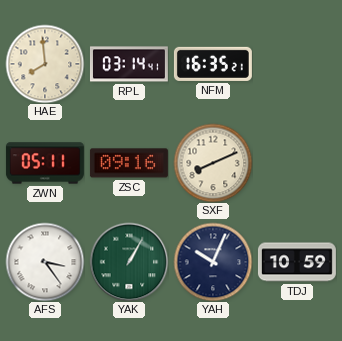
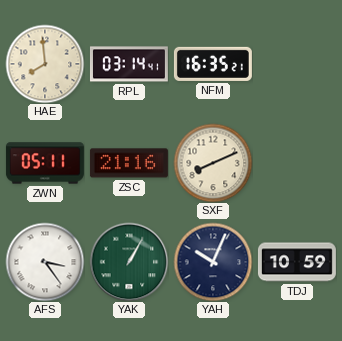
ZSC: 09:16 -> 21:16 (129, 163)
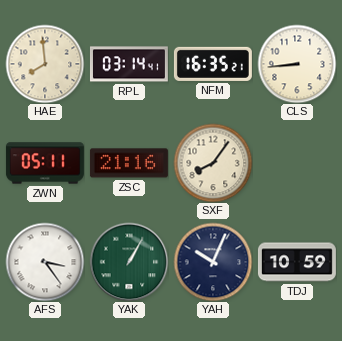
CLS: none -> 8:44 (297, 64)
SXF: 8:11 -> 8:06 (213, 163)
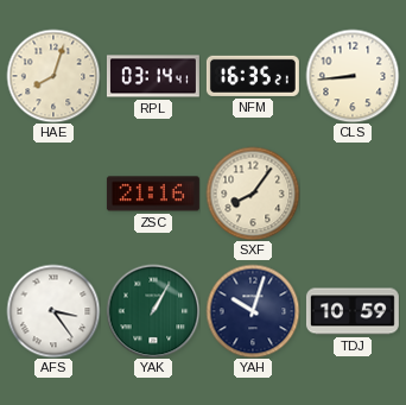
HAE: 7:59 -> 8:03 (53, 76)
ZWN: 05:11 -> none (45, 163)
YAH: 10:04 -> 10:03 (253, 311)
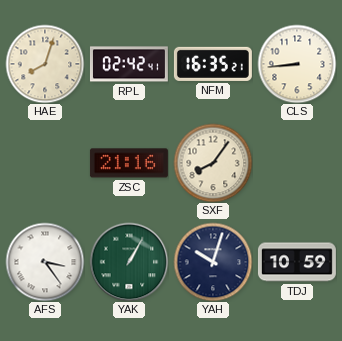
RPL: 03:14 -> 02:42 (129, 64)
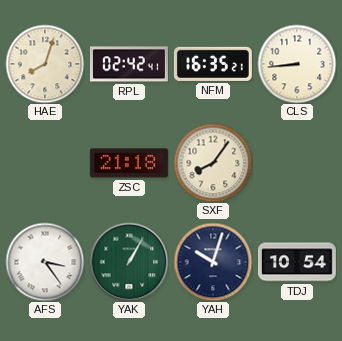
ZSC: 21:16 -> 21:18 (129, 163)
TDJ: 10:59 -> 10:54 (297, 262)
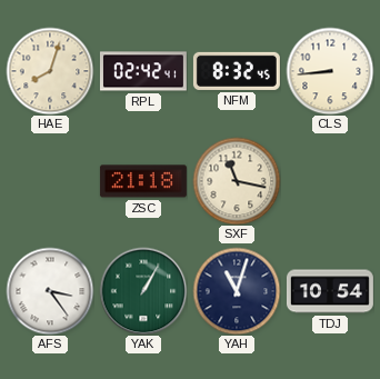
NFM: 16:35 -> 8:32 (237, 71)
SXF: 8:06 -> 11:17 (237, 181)
YAH: 10:03 -> 11:03 (237, 291)
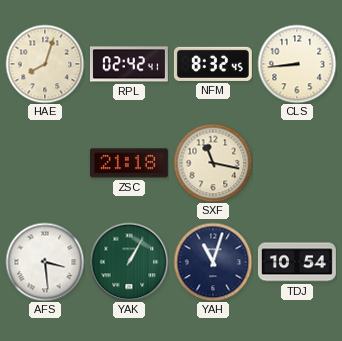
AFS: 3:24 -> 3:29 (45, 262)
